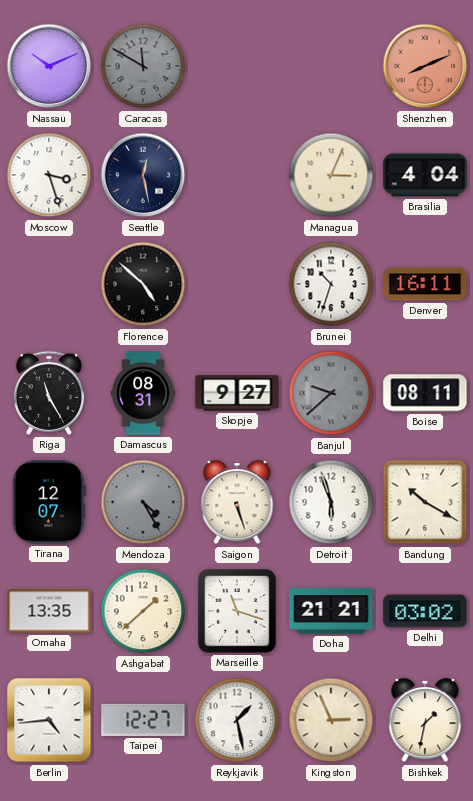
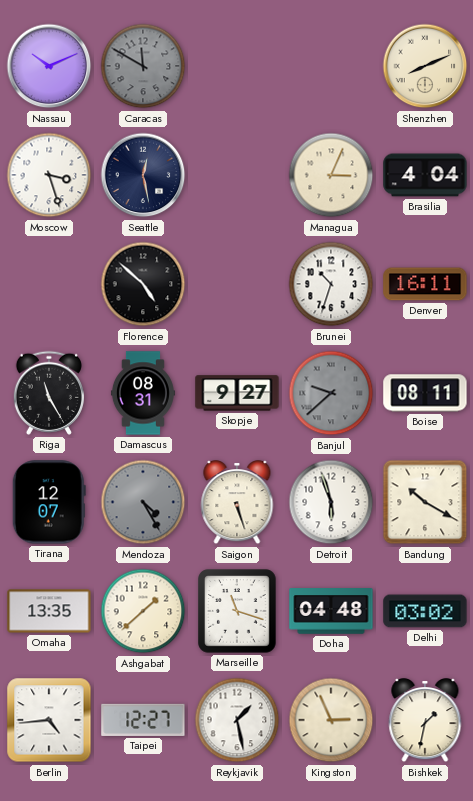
Shenzhen dial: salmon -> cream (425, 66)
Doha: 21:21 -> 04:48 (331, 611)
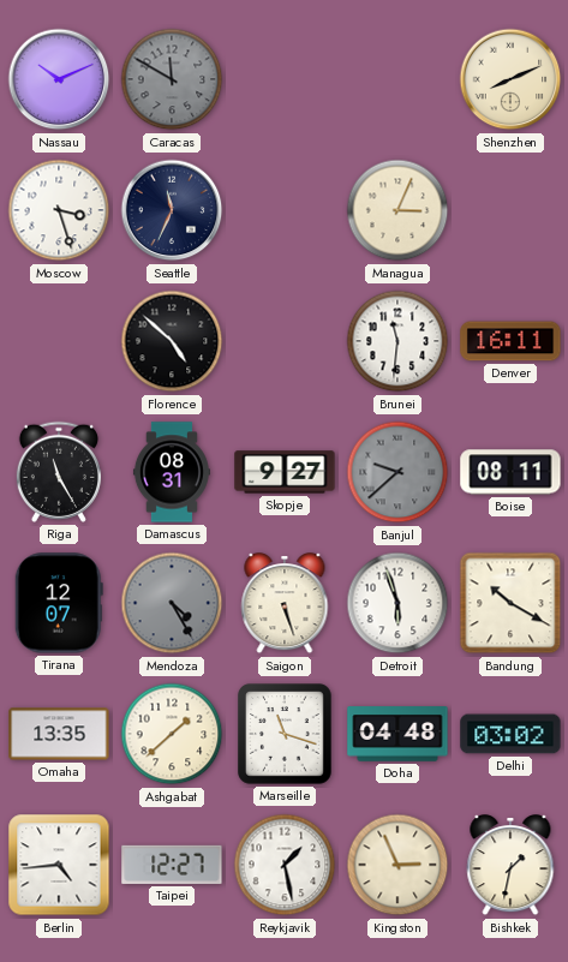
Seattle: 12:28 -> 11:34 (172, 210)
Brasilia: 4:04 -> none (425, 175)
Brunei: 10:33 -> 11:31 (397, 341)
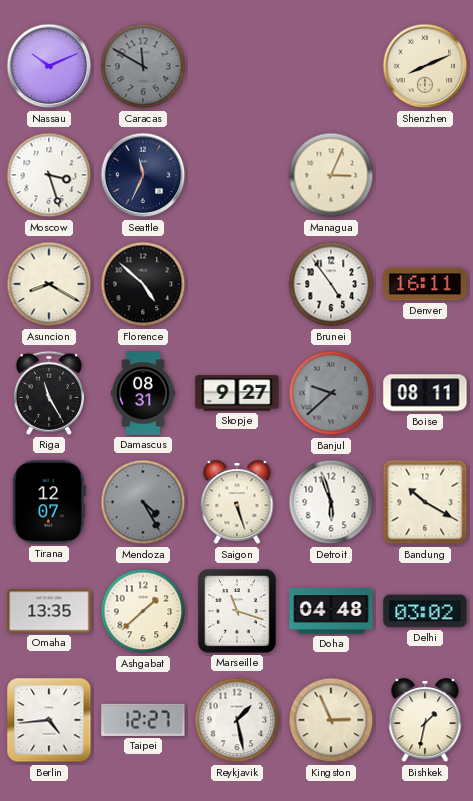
Asuncion: none -> 8:20 (49, 284)
Brunei: 11:31 -> 4:54 (331, 284)
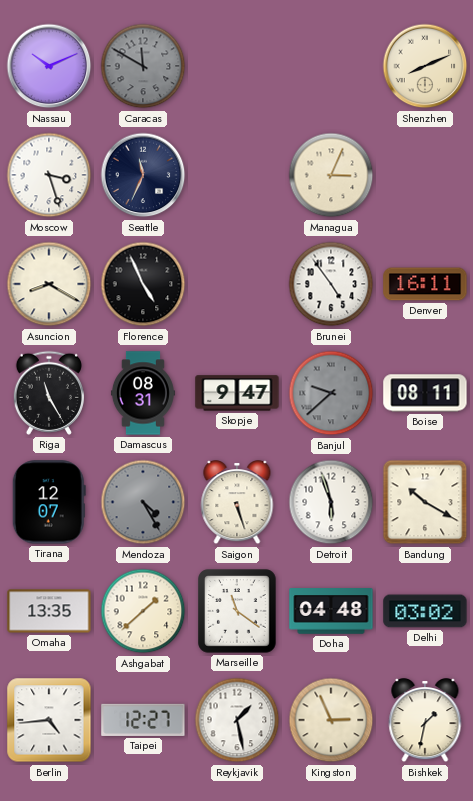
Florence: 4:52 -> 4:56 (143, 284)
Skopje: 9:27 -> 9:47 (237, 393)
Marseille: 11:18 -> 11:21 (237, 611)
